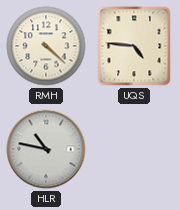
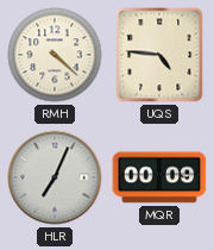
HLR: 10:47 -> 7:04 (55, 177)
MQR: none -> 00:09 (159, 177)
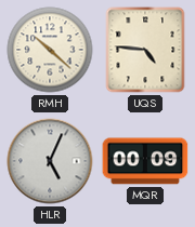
RMH: 4:22 -> 10:22 (50, 50)
HLR: 7:04 -> 5:04 (50, 161)
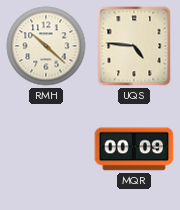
HLR: 5:04 -> none (50, 161)
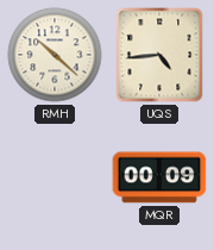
UQS: 4:46 -> 4:44 (159, 55)
